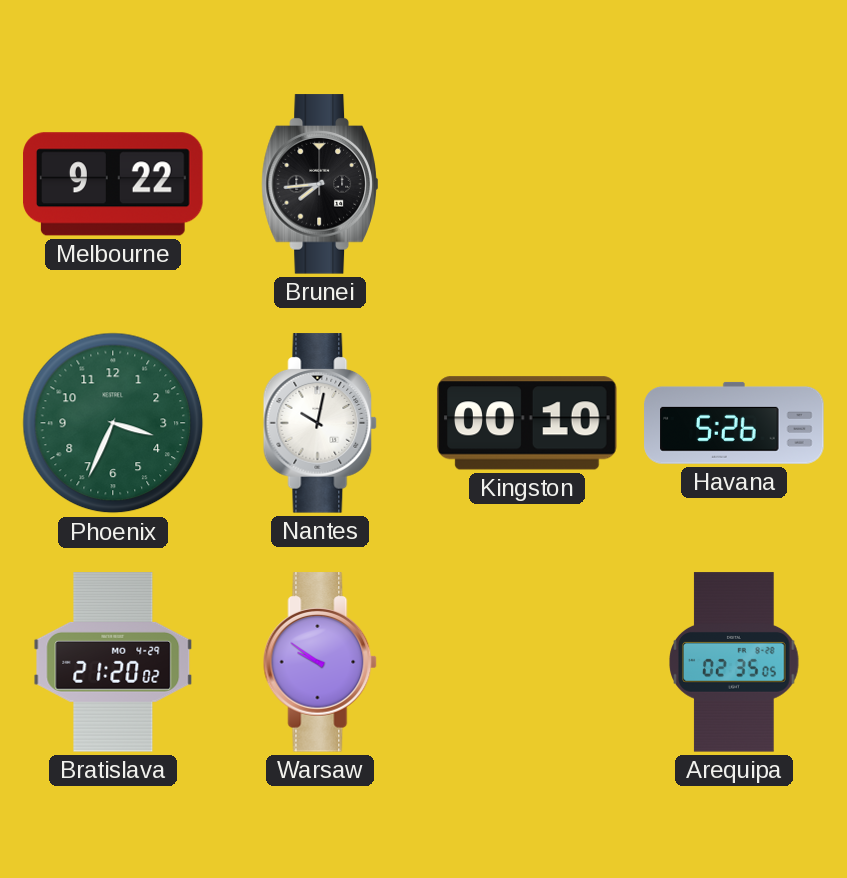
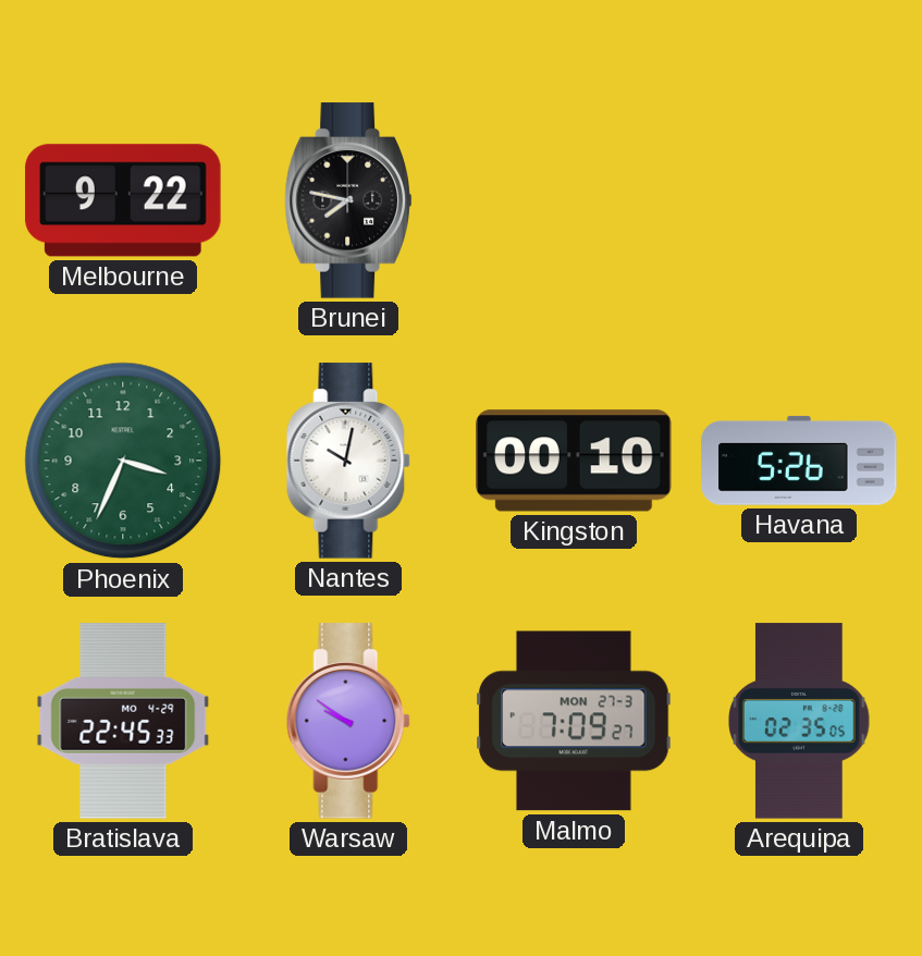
Brunei: 7:44 -> 7:47 (348, 200)
Bratislava: 21:20 -> 22:45 (123, 721)
Malmo: none -> 7:09 (574, 721)
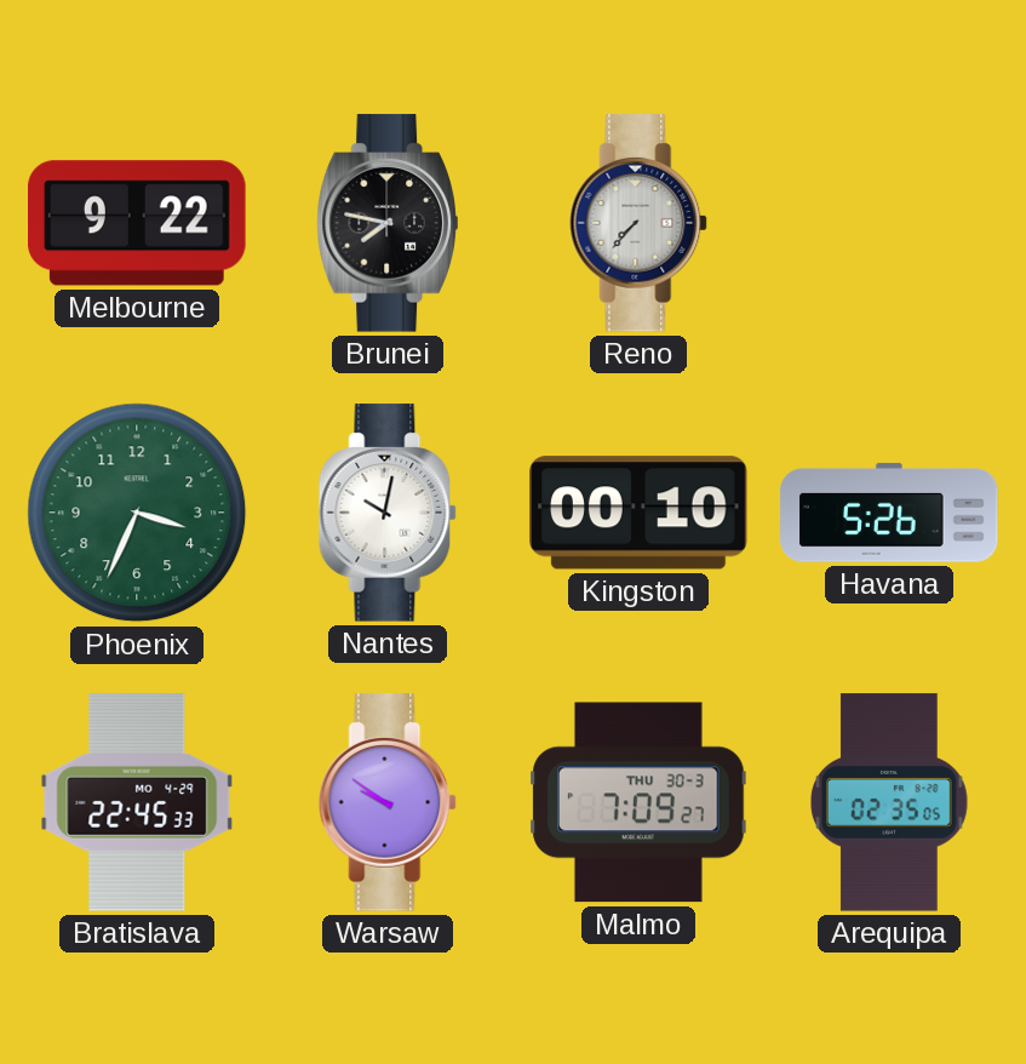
Reno: none -> 7:37 (638, 223)
Malmo date: MON 27-3 -> THU 30-3 (638, 802)
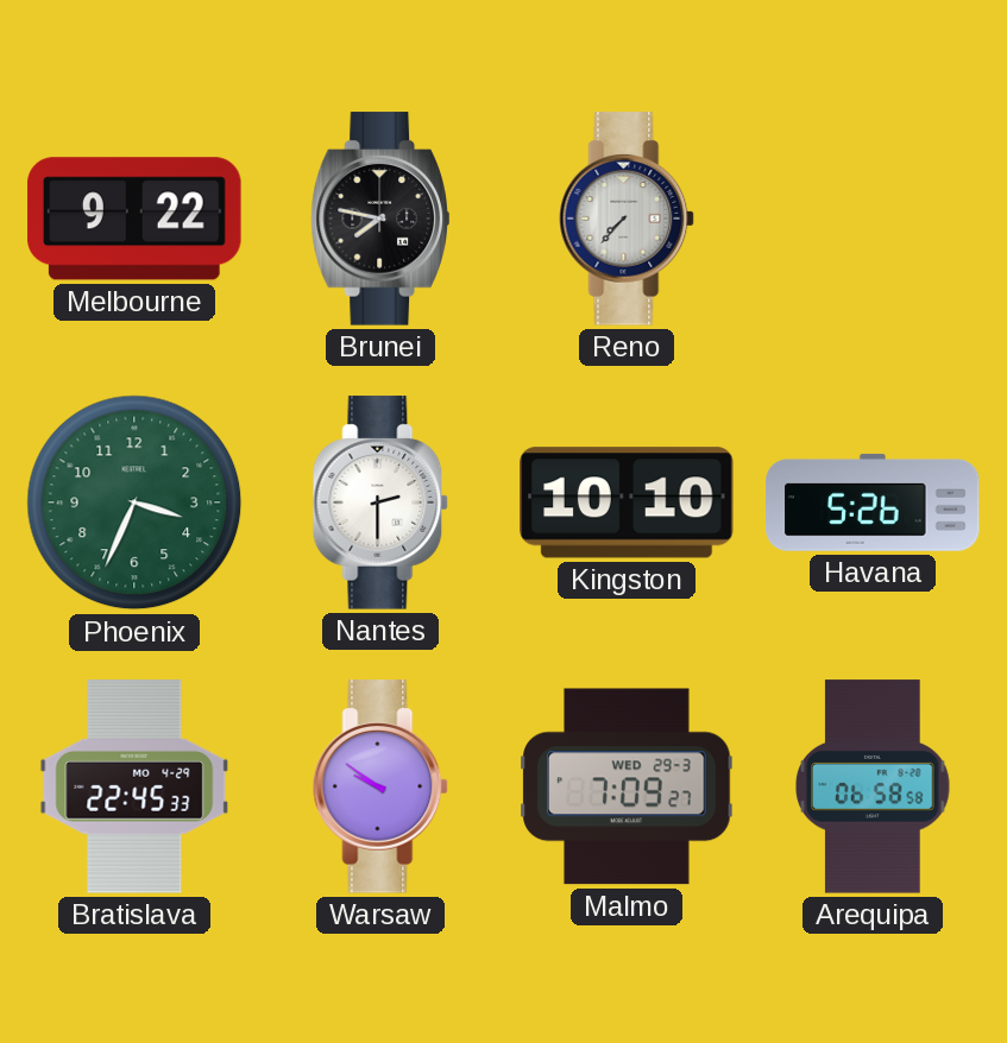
Nantes: 10:02 -> 2:30 (380, 502)
Kingston: 00:10 -> 10:10 (627, 502)
Malmo date: THU 30-3 -> WED 29-3 (627, 786)
Arequipa: 02:35 -> 06:58 (873, 786)
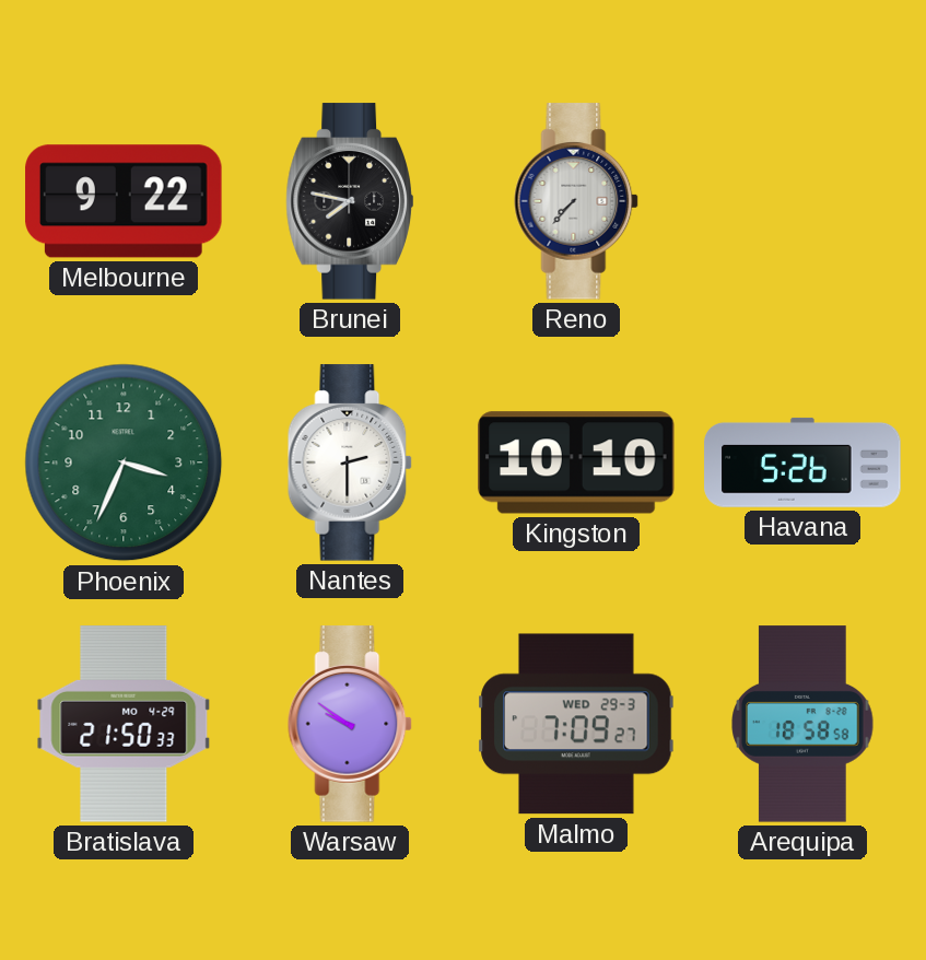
Bratislava: 22:45 -> 21:50 (124, 724)
Arequipa: 06:58 -> 18:58 (802, 724)
